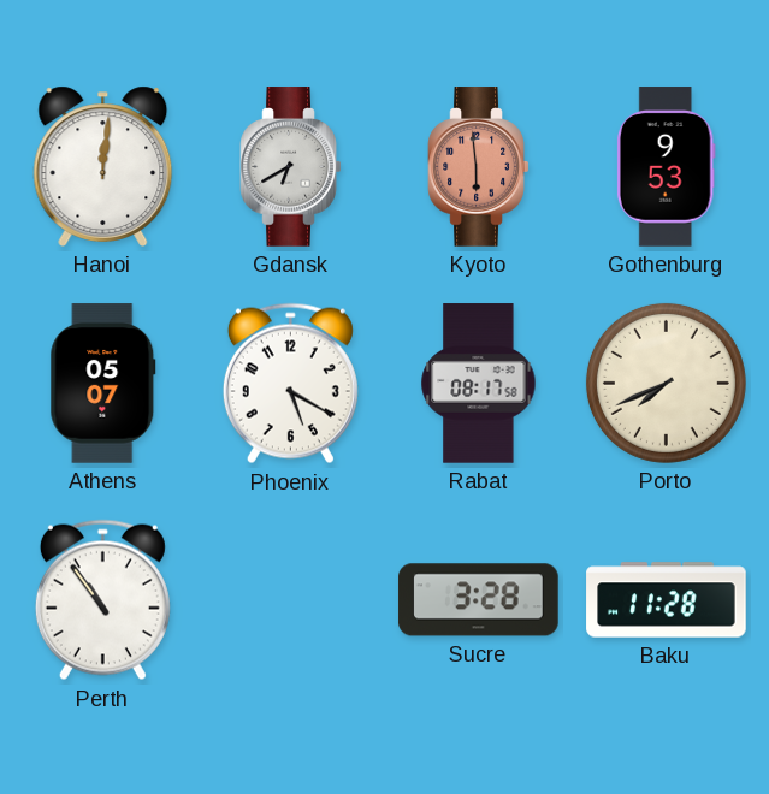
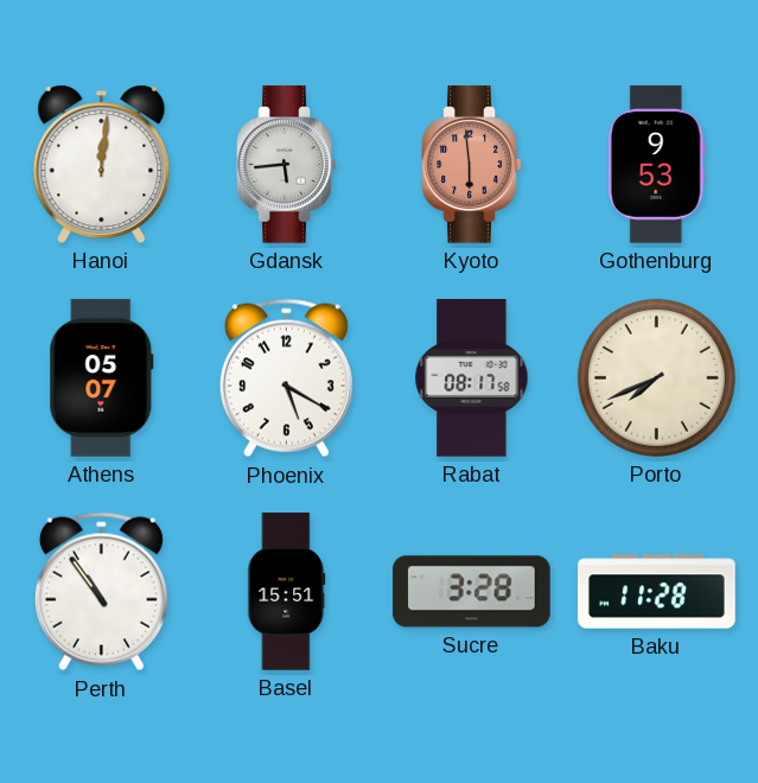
Gdansk: 6:40 -> 5:44 (287, 165)
Basel: none -> 15:51 (287, 592)
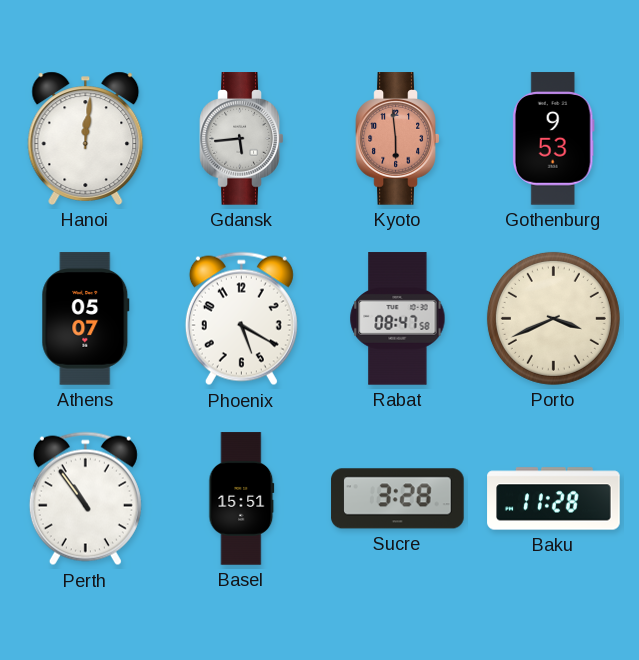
Rabat: 08:17 -> 08:47 (398, 319)
Porto: 7:41 -> 3:41 (553, 318)
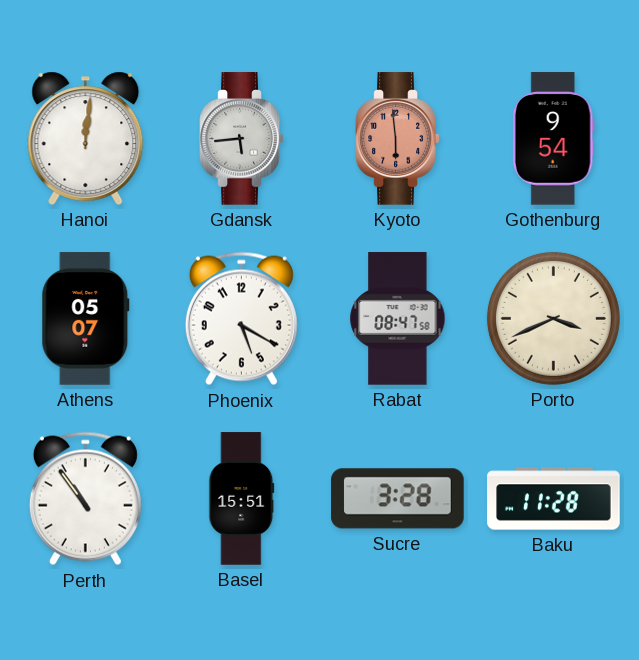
Gothenburg: 9:53 -> 9:54 (553, 139)
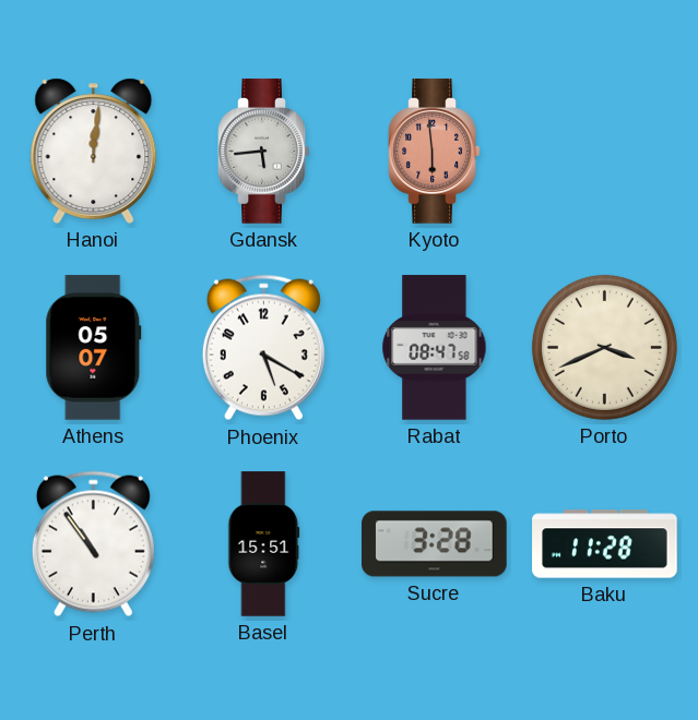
Gothenburg: 9:54 -> none (553, 139)
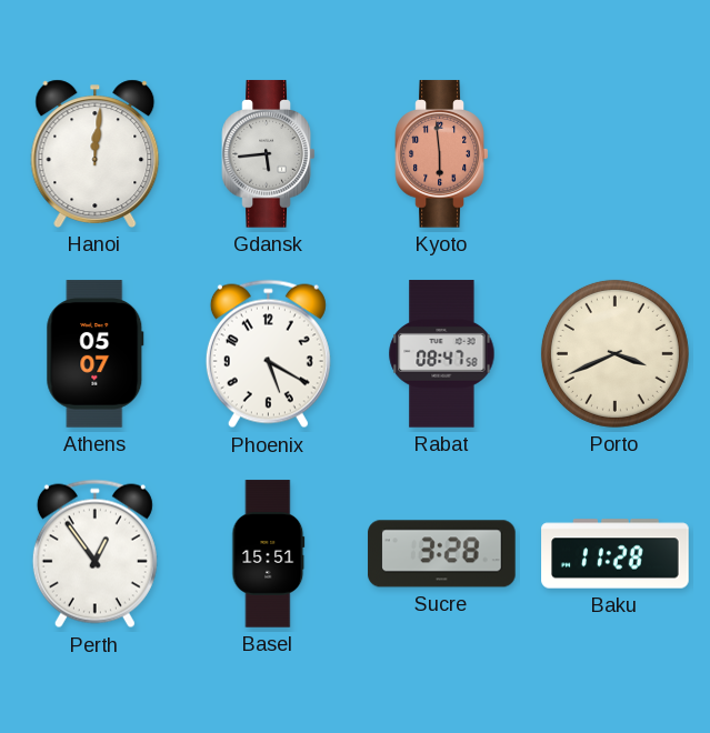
Perth: 10:54 -> 12:54 (94, 554)
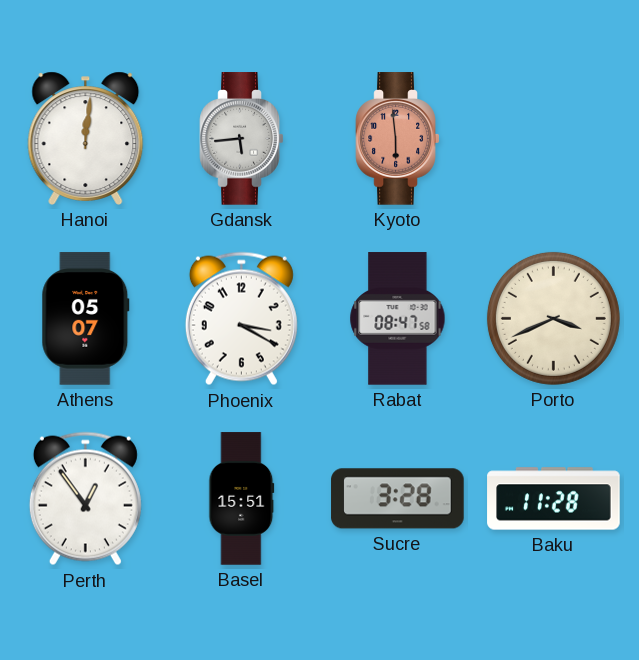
Phoenix: 5:20 -> 3:20 (241, 319)
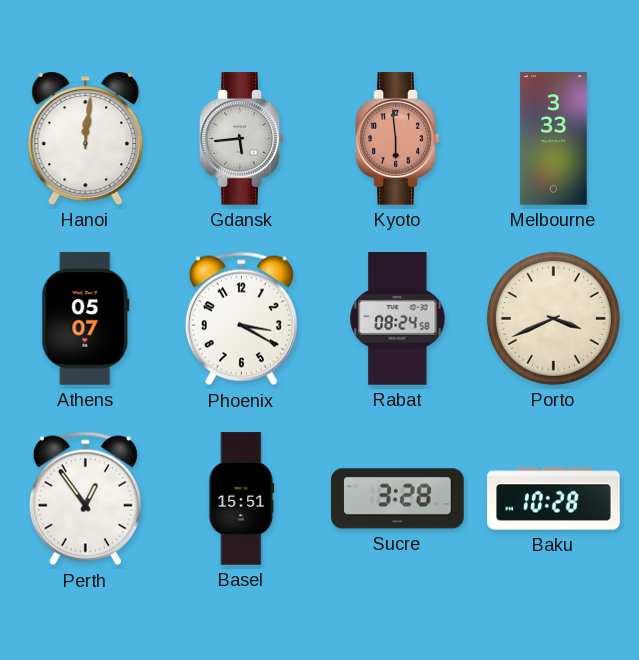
Melbourne: none -> 3:33 (554, 139)
Rabat: 08:47 -> 08:24 (398, 319)
Baku: 11:28 -> 10:28 (554, 499)
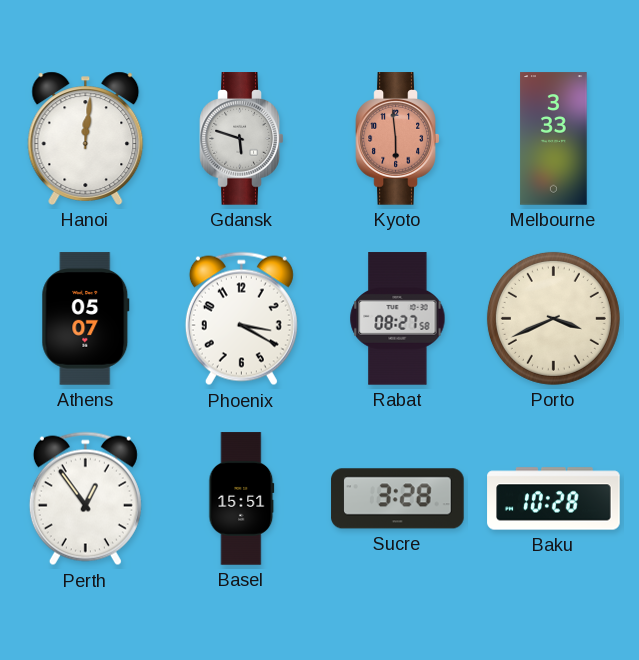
Gdansk: 5:44 -> 5:48 (242, 139)
Rabat: 08:24 -> 08:27 (398, 319)
